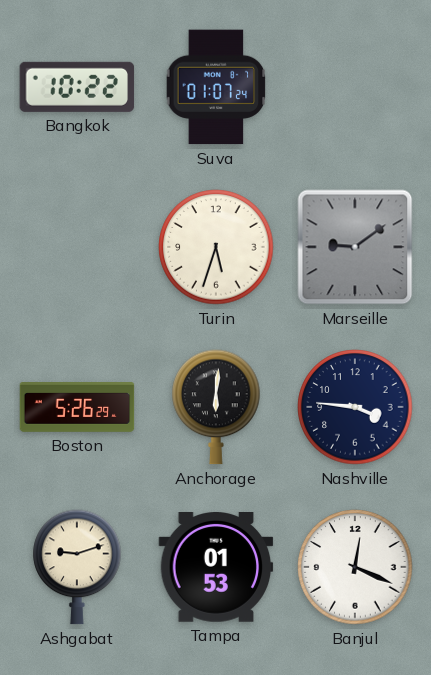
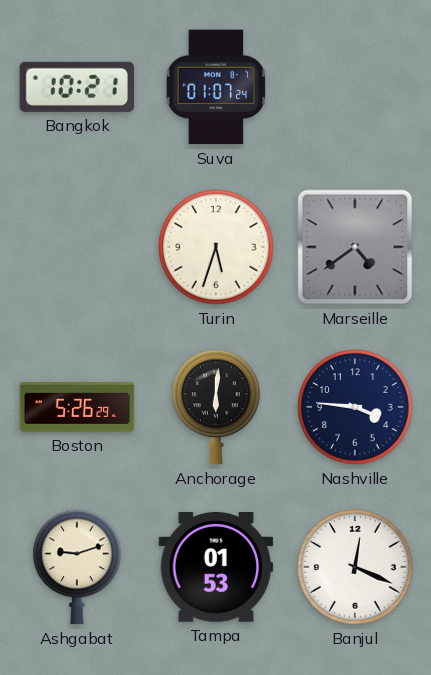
Bangkok: 10:22 -> 10:21 (77, 87)
Marseille: 9:09 -> 4:39 (355, 247)
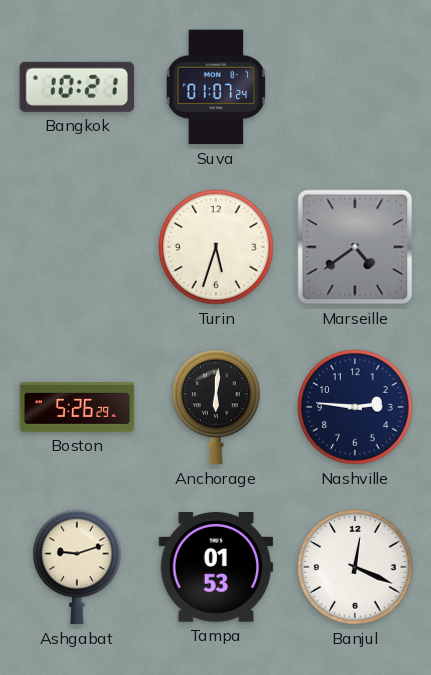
Nashville: 3:46 -> 2:46 (355, 407)
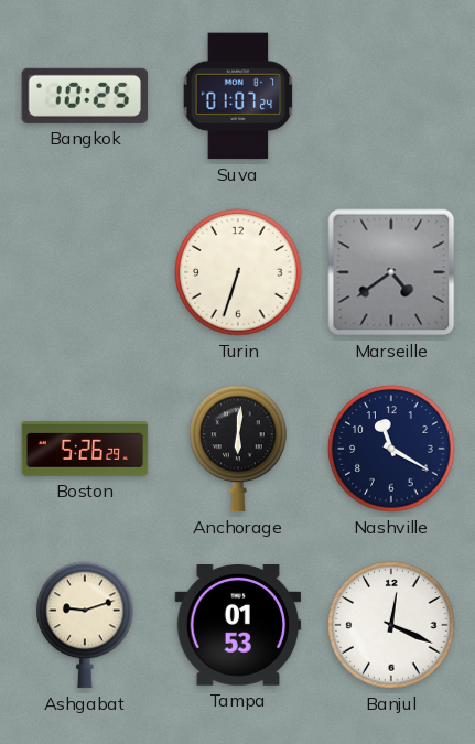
Bangkok: 10:21 -> 10:25 (85, 96)
Turin: 5:33 -> 6:33 (238, 272)
Nashville: 2:46 -> 11:20 (391, 449)
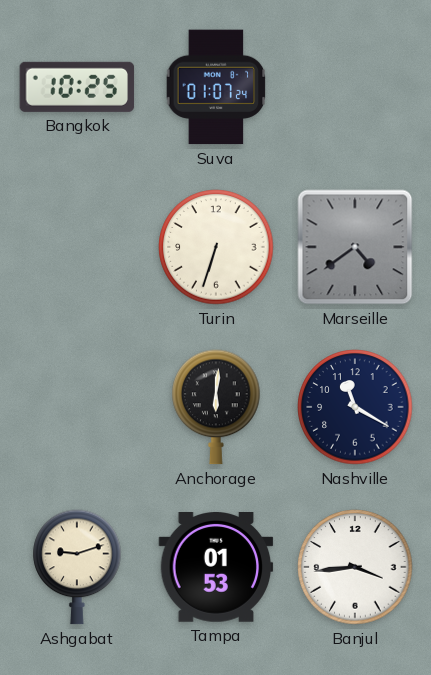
Boston: 5:26 -> none (85, 450)
Banjul: 12:19 -> 3:44 (355, 567)
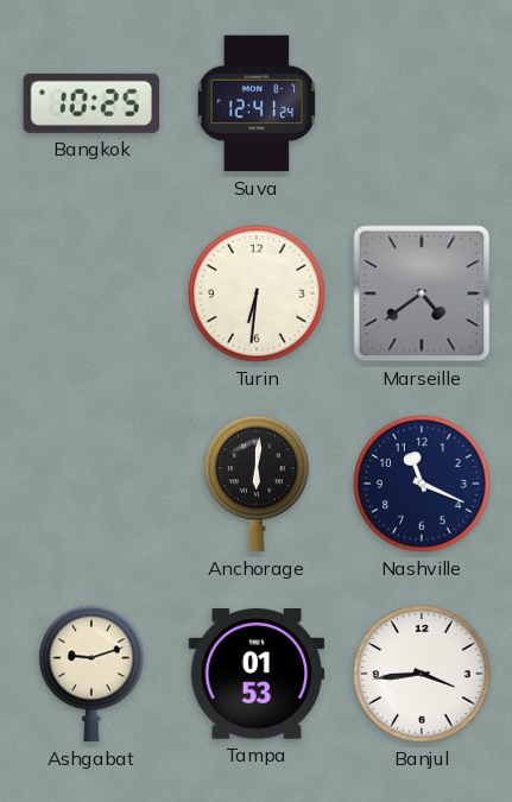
Suva: 01:07 -> 12:41 (257, 103)
Turin: 6:33 -> 6:31 (257, 293)
Nashville: 11:20 -> 11:19 (422, 484)
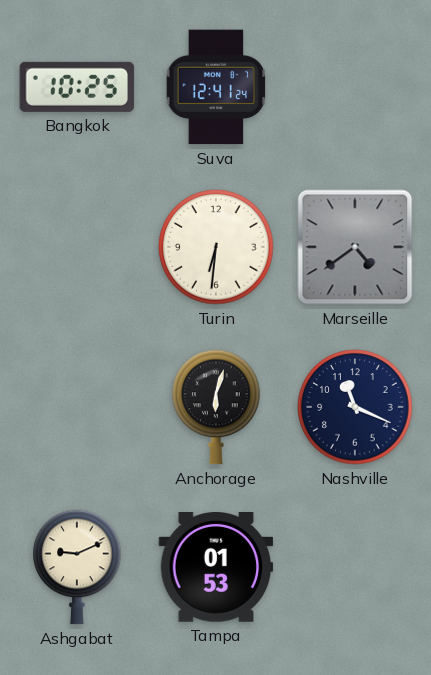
Anchorage: 6:01 -> 6:03 (216, 407)
Ashgabat: 9:12 -> 9:11 (77, 567)
Banjul: 3:44 -> none (422, 674)
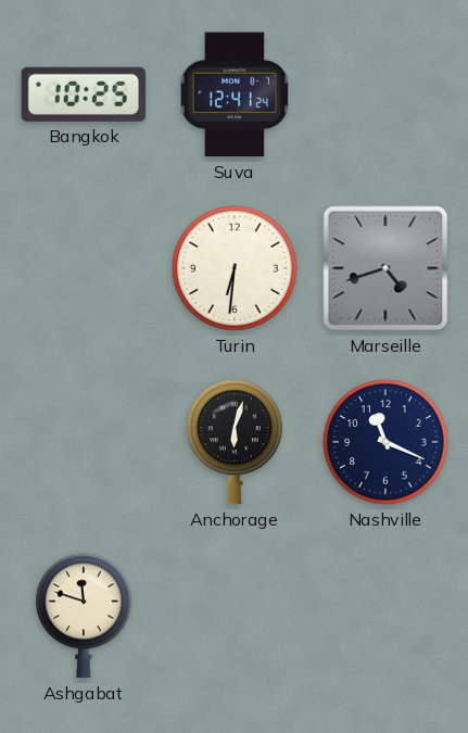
Marseille: 4:39 -> 4:42 (385, 268)
Ashgabat: 9:11 -> 11:48 (84, 616)
Tampa: 01:53 -> none (216, 568)
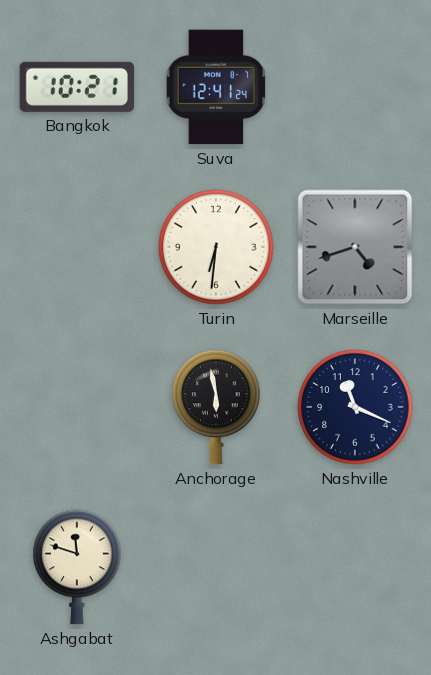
Bangkok: 10:25 -> 10:21 (77, 87)
Anchorage: 6:03 -> 5:58 (216, 407)
